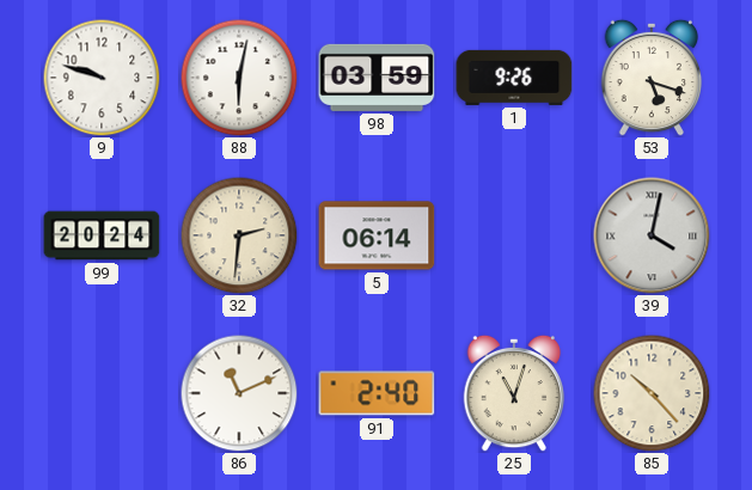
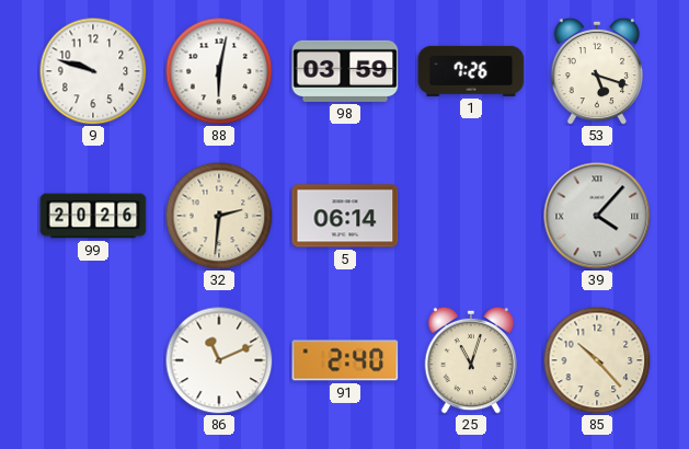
1: 9:26 -> 7:26 (471, 71)
99: 20:24 -> 20:26 (93, 216)
39: 4:02 -> 4:07 (597, 216)
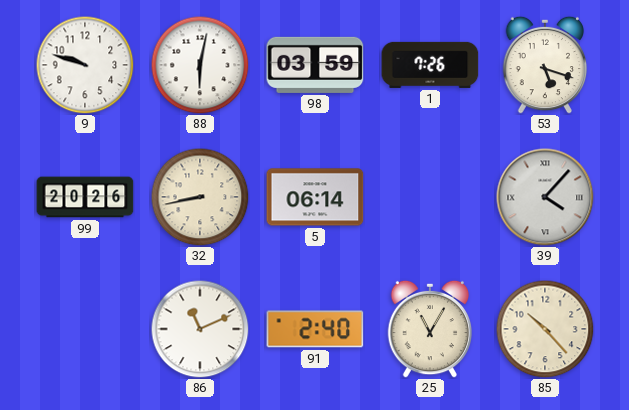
32: 2:31 -> 8:43 (200, 197)
25: 11:03 -> 11:05 (430, 329)
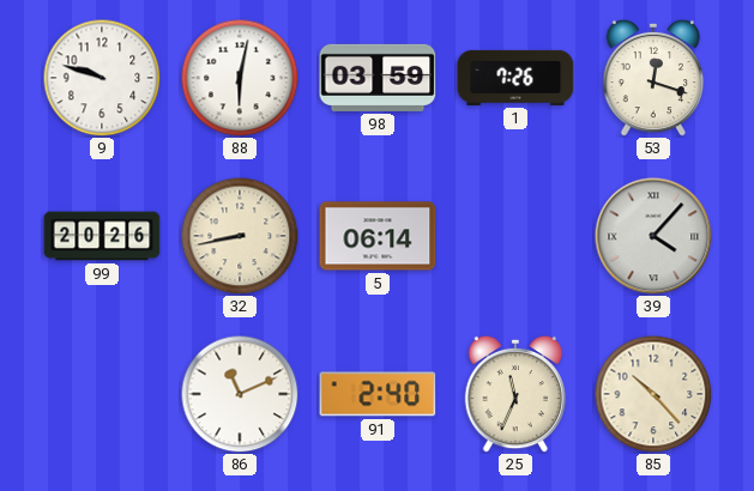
53: 5:18 -> 12:18 (653, 78)
25: 11:05 -> 11:34 (515, 394)
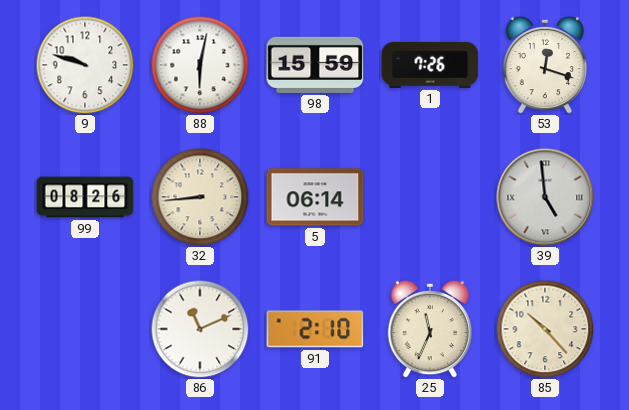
98: 03:59 -> 15:59 (315, 65)
99: 20:26 -> 08:26 (85, 197)
32: 8:43 -> 8:44 (200, 197)
39: 4:07 -> 4:59 (545, 197)
91: 2:40 -> 2:10 (315, 329)
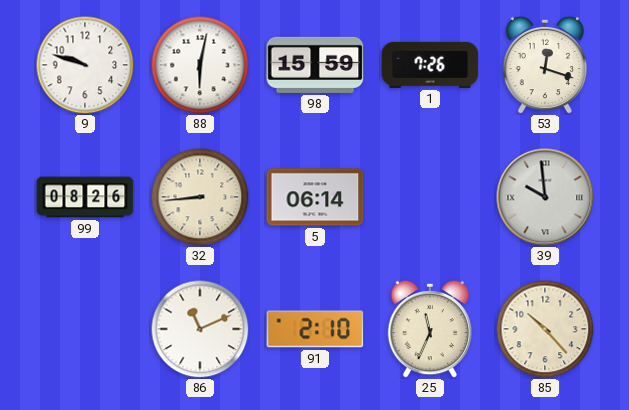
39: 4:59 -> 9:59 (545, 197)
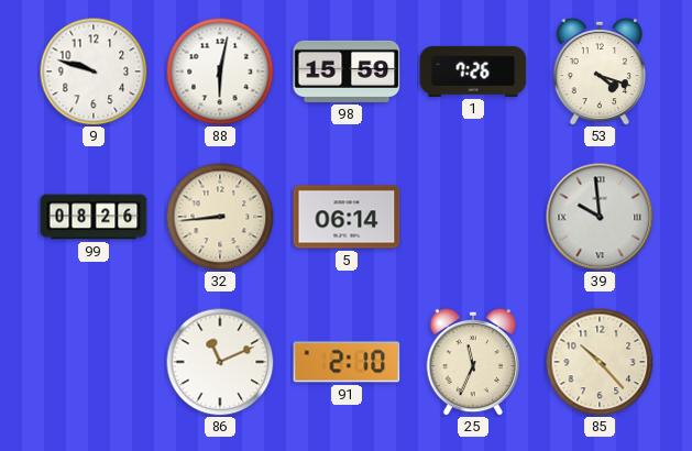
53: 12:18 -> 4:18 (600, 71)
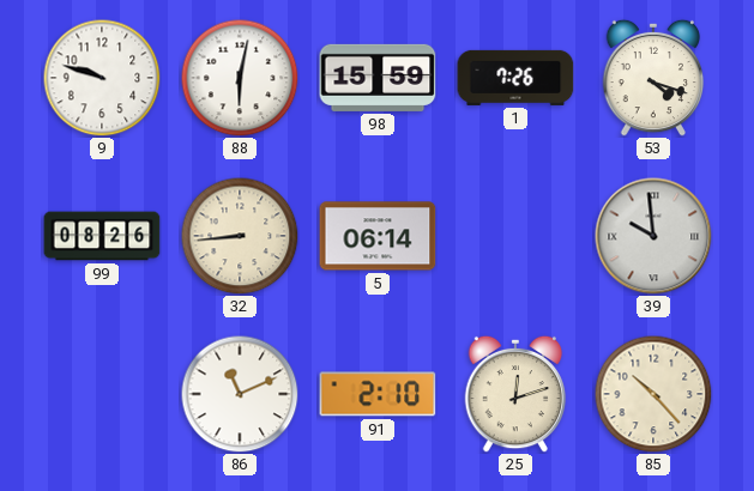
25: 11:34 -> 12:12 (515, 394)
